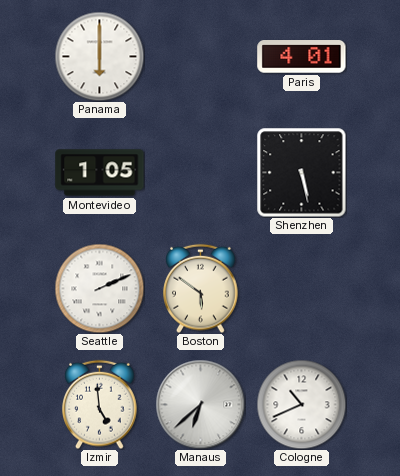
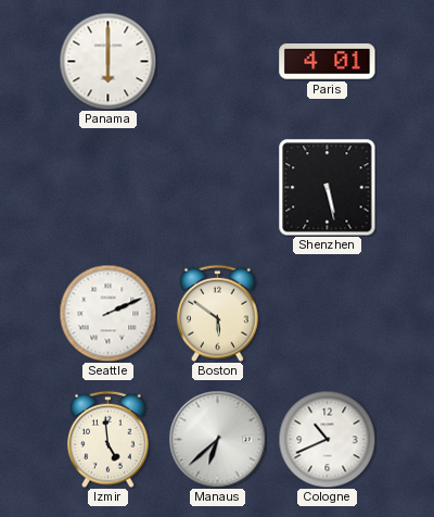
Montevideo: 1:05 -> none (100, 173)
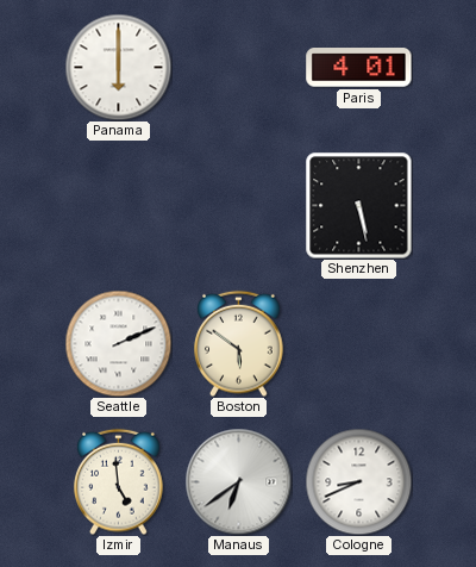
Manaus: 6:38 -> 6:39 (238, 481)
Cologne: 10:41 -> 8:41 (358, 481)
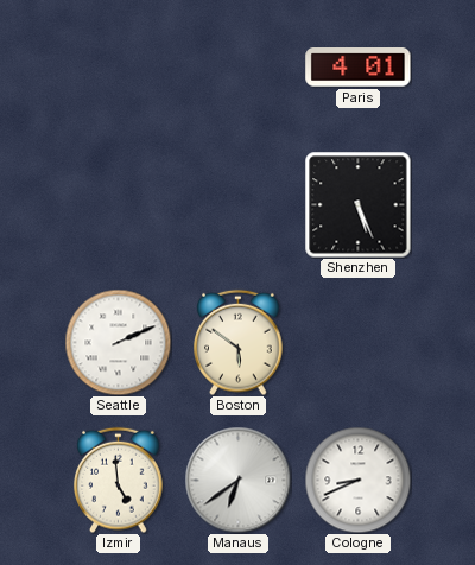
Panama: 6:00 -> none (118, 67)
Shenzhen: 5:28 -> 5:26 (357, 204)
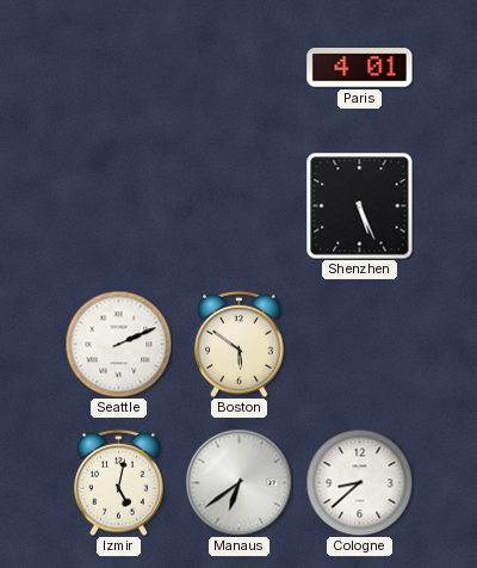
Izmir: 4:59 -> 5:02 (119, 482)
Cologne: 8:41 -> 8:38 (359, 482)
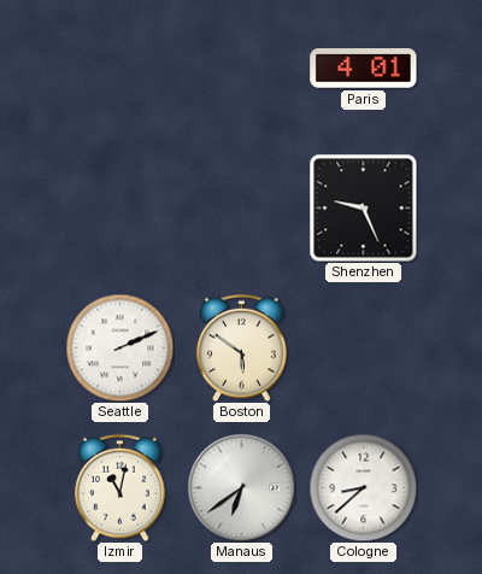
Shenzhen: 5:26 -> 9:26 (363, 207)
Izmir: 5:02 -> 11:02 (120, 487)
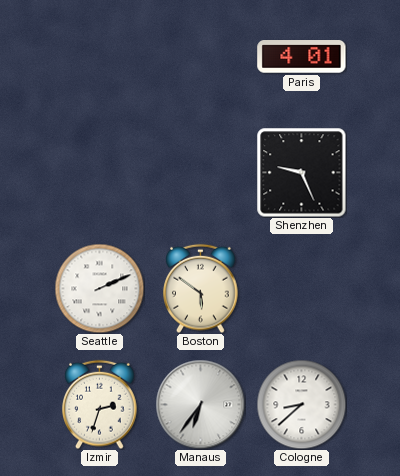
Izmir: 11:02 -> 2:33 (100, 404)
Manaus: 6:39 -> 6:36 (200, 404)
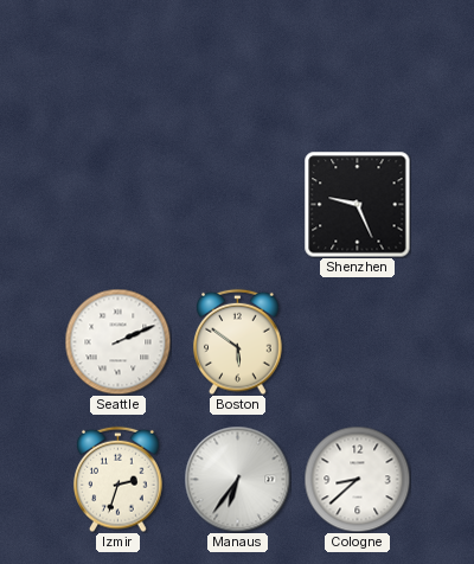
Paris: 4:01 -> none (302, 57)
